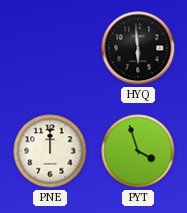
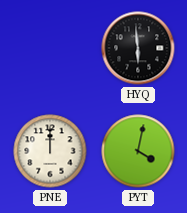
PYT: 3:57 -> 4:02 (138, 151)
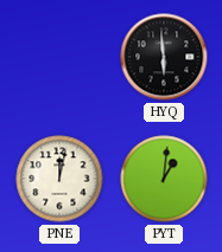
PNE: 12:00 -> 12:02 (59, 179)
PYT: 4:02 -> 1:01 (164, 179)
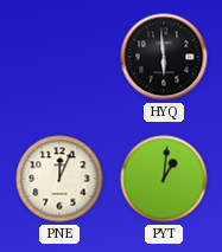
PNE: 12:02 -> 12:04 (59, 179)
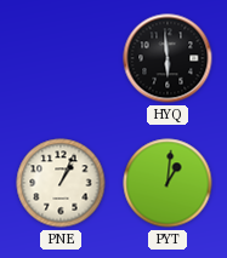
PNE: 12:04 -> 1:04 (61, 183)
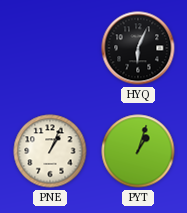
HYQ: 5:59 -> 6:04 (138, 48)
PYT: 1:01 -> 1:03 (138, 151)
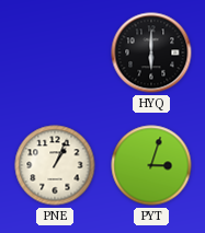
HYQ: 6:04 -> 6:00 (151, 53)
PYT: 1:03 -> 3:03 (151, 165)
